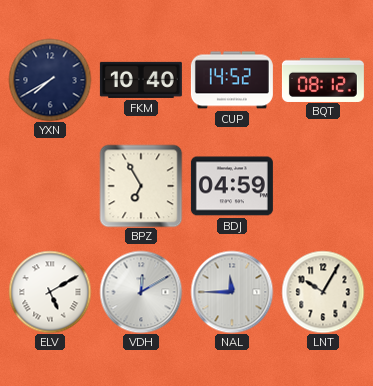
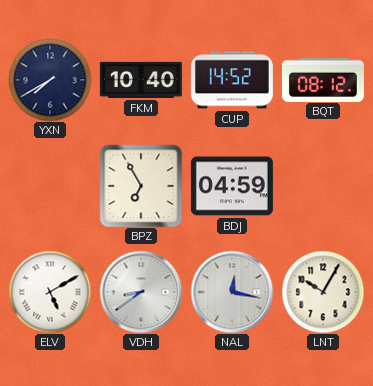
VDH: 12:10 -> 8:39 (141, 292)
NAL: 11:45 -> 12:17 (232, 292)
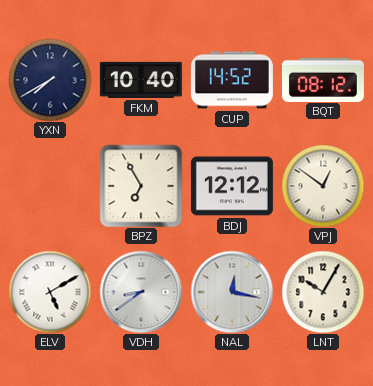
BDJ: 04:59 -> 12:12 (232, 186)
VPJ: none -> 12:51 (323, 186)
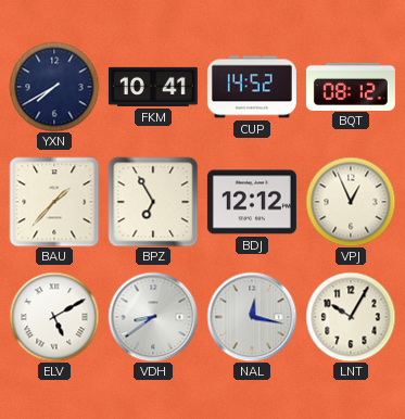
FKM: 10:40 -> 10:41 (153, 87)
BAU: none -> 1:37 (54, 202)
VPJ: 12:51 -> 12:56 (351, 202)
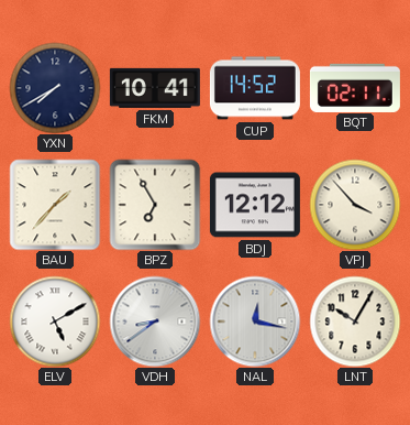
BQT: 08:12 -> 02:11 (355, 87)
VPJ: 12:56 -> 3:53 (355, 205)
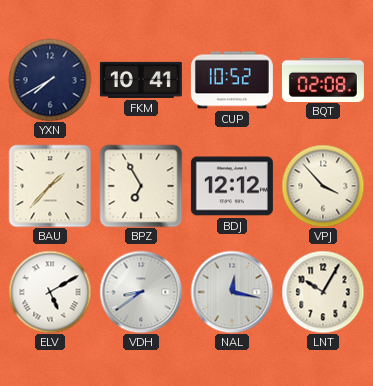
CUP: 14:52 -> 10:52 (232, 80)
BQT: 02:11 -> 02:08 (323, 79)
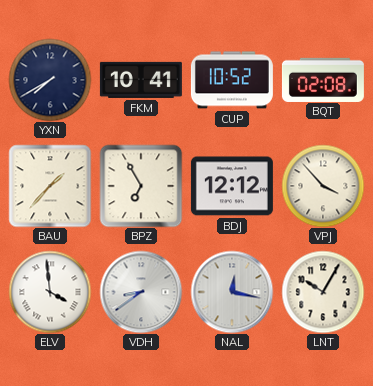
ELV: 5:10 -> 3:59 (50, 292)
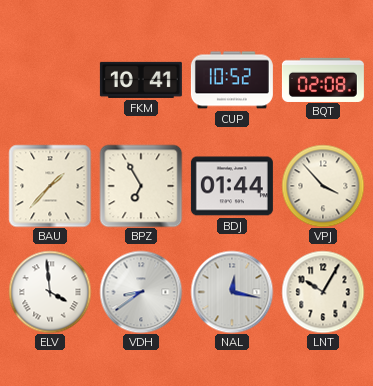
YXN: 7:40 -> none (50, 80)
BDJ: 12:12 -> 01:44 (232, 186)
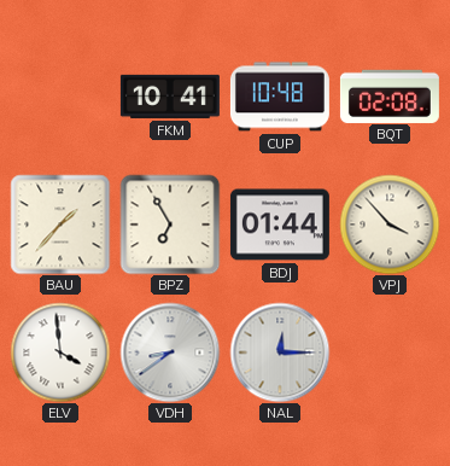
CUP: 10:52 -> 10:48 (280, 97)
NAL: 12:17 -> 12:15 (280, 353)
LNT: 10:05 -> none (323, 292)
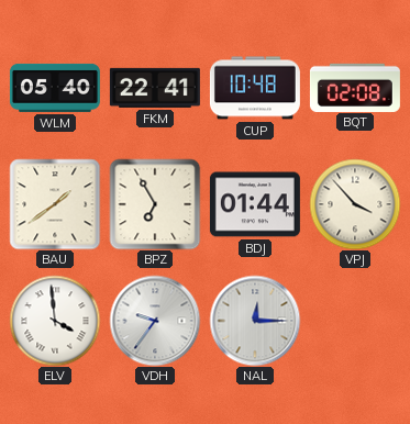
WLM: none -> 05:40 (55, 88)
FKM: 10:41 -> 22:41 (155, 88)
BAU: 1:37 -> 1:39 (55, 204)
VDH: 8:39 -> 9:36 (155, 321)
